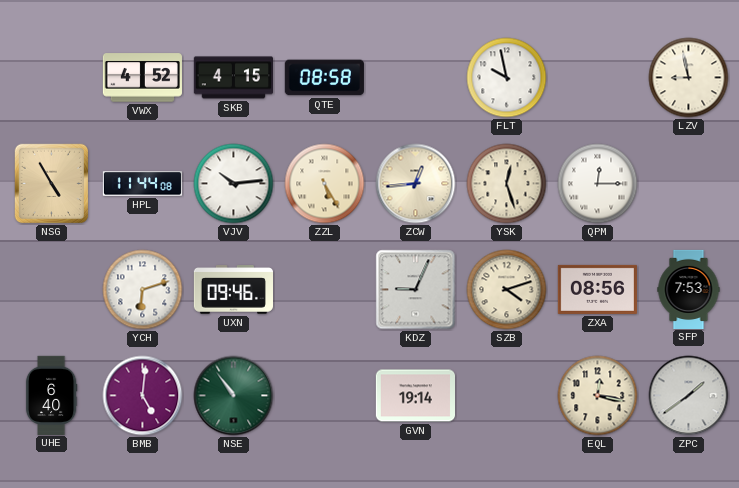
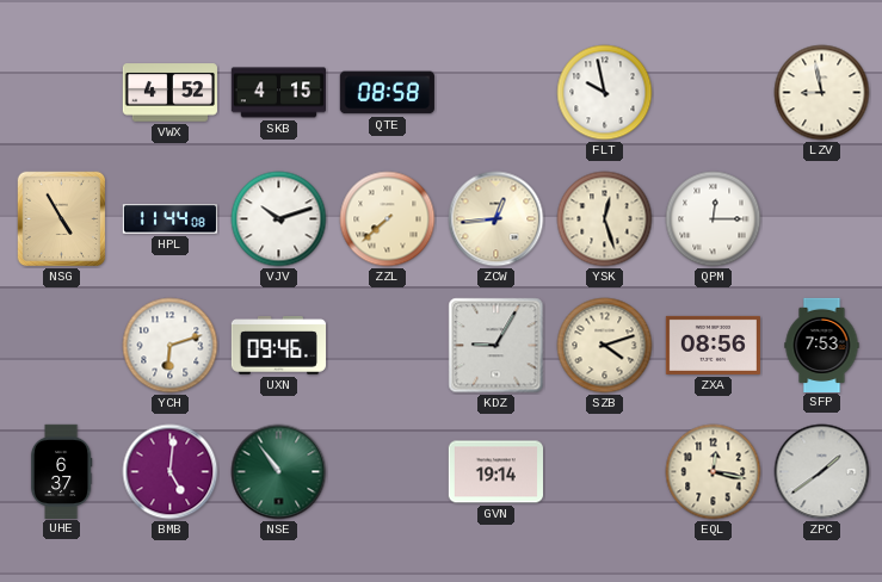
VJV: 10:14 -> 10:12 (279, 219)
ZZL: 5:25 -> 7:38 (388, 219)
KDZ: 9:04 -> 9:05 (496, 346)
UHE: 6:40 -> 6:37 (61, 471)
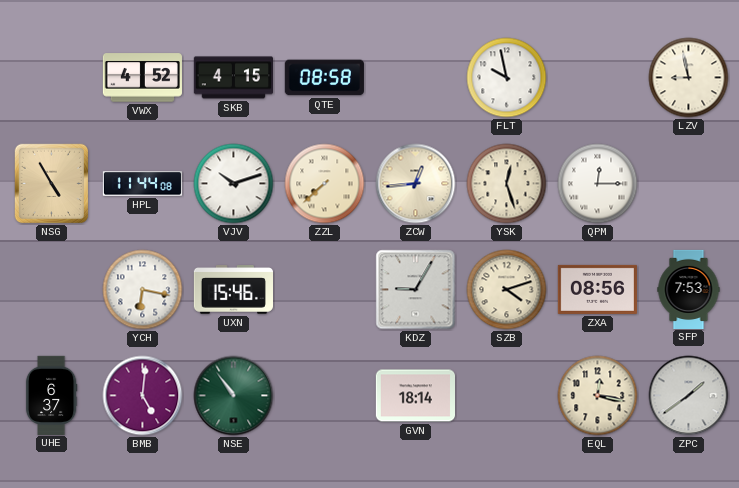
YCH: 6:12 -> 6:17 (143, 290)
UXN: 09:46 -> 15:46 (233, 290)
GVN: 19:14 -> 18:14 (415, 396)
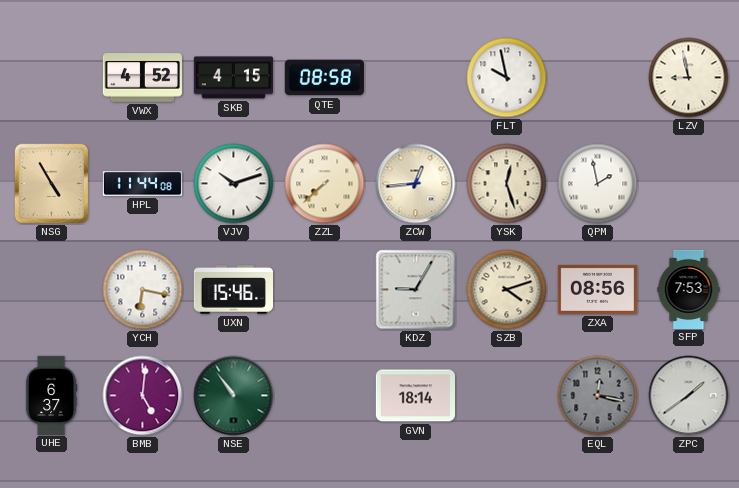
QPM: 12:15 -> 1:58 (598, 184)
EQL dial: cream -> grey (598, 396)
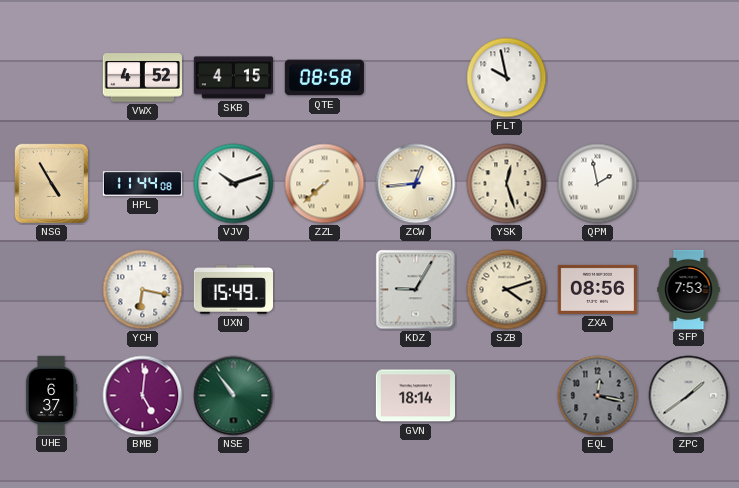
LZV: 8:58 -> none (689, 78)
UXN: 15:46 -> 15:49 (233, 290)
